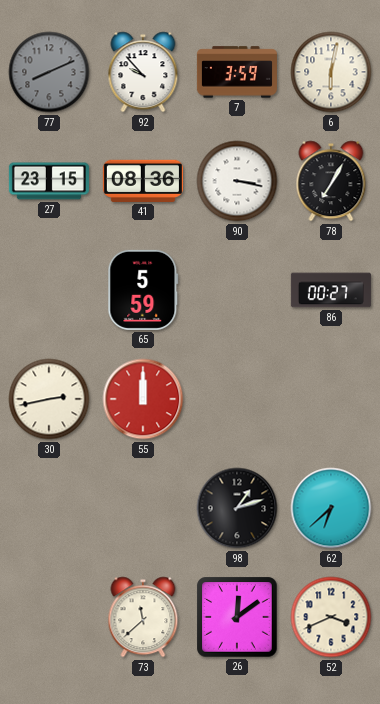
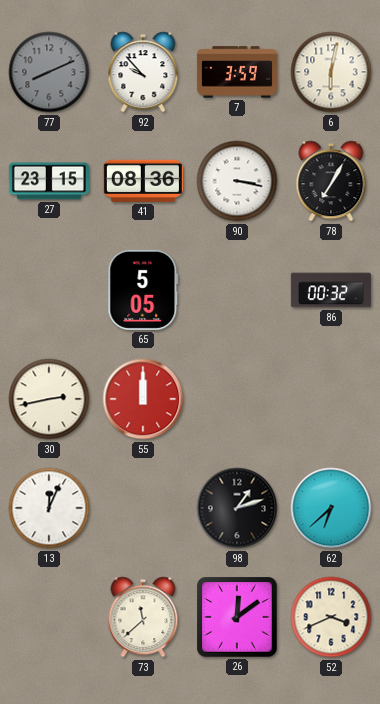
65: 5:59 -> 5:05 (143, 290)
86: 00:27 -> 00:32 (331, 290)
13: none -> 12:04 (49, 508)
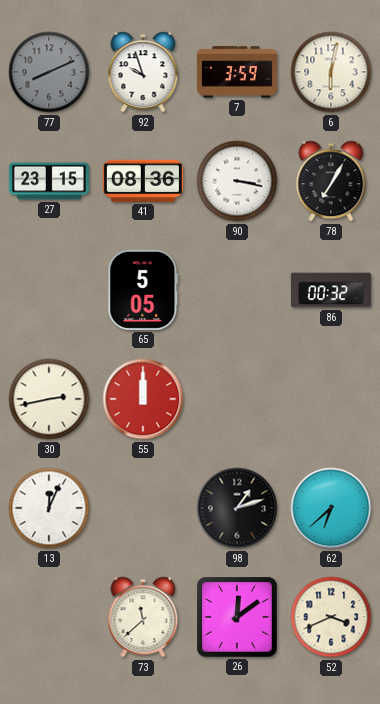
92: 9:53 -> 9:57 (143, 72)
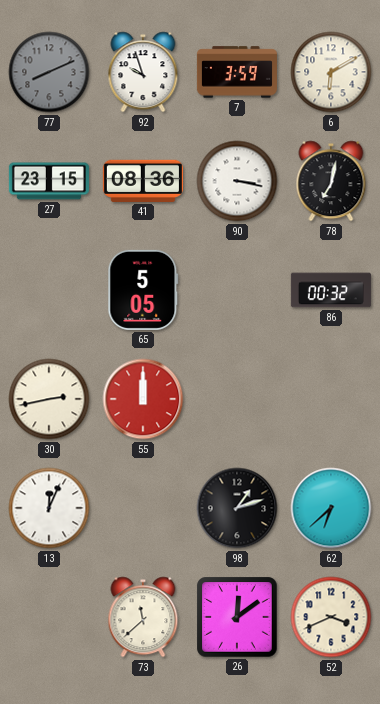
6: 6:02 -> 6:10 (331, 72)
78: 7:05 -> 7:02 (331, 181)
